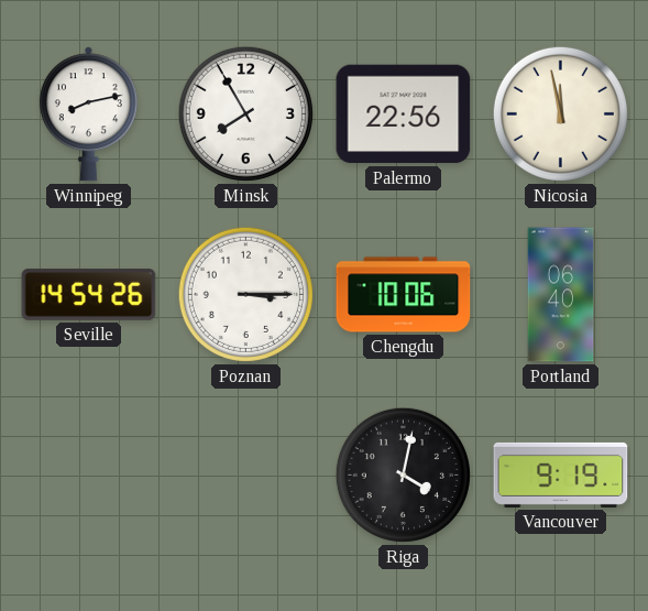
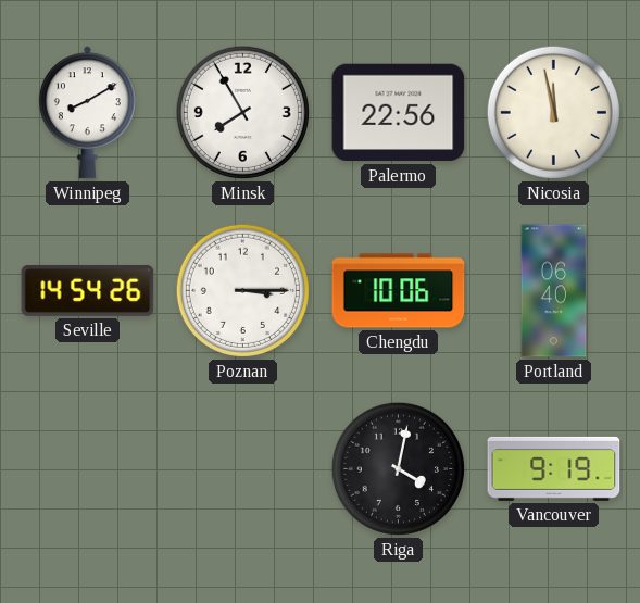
Winnipeg: 8:13 -> 8:10 (87, 113)
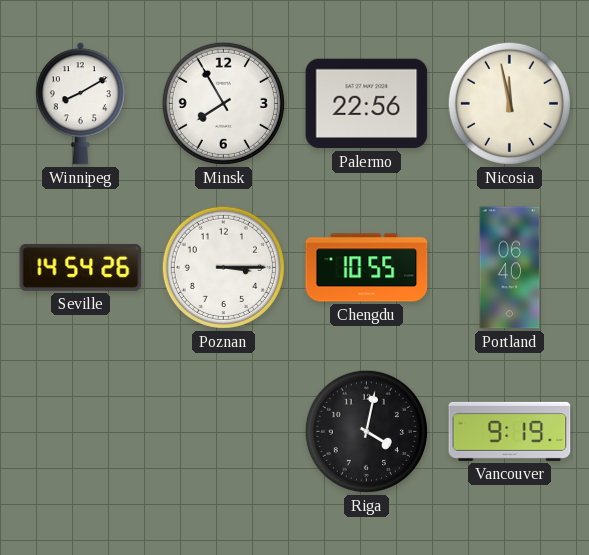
Chengdu: 10:06 -> 10:55 (367, 268)
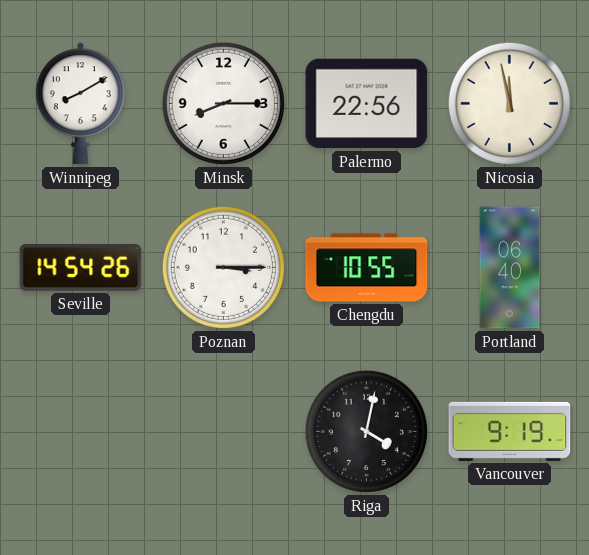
Minsk: 7:55 -> 8:15 (223, 103)
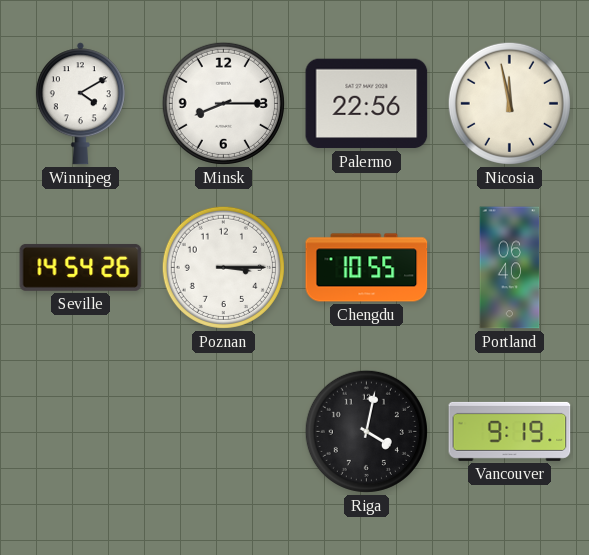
Winnipeg: 8:10 -> 4:10 (80, 104)
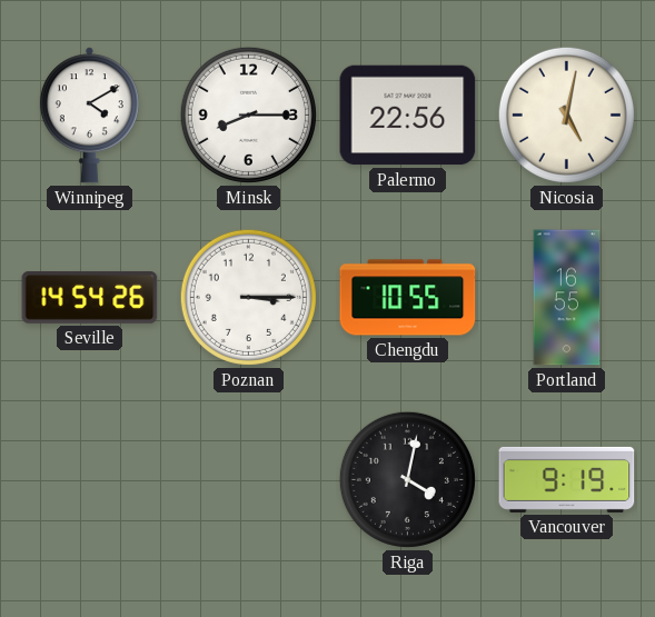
Nicosia: 11:58 -> 5:02 (566, 115)
Portland: 06:40 -> 16:55 (567, 298)
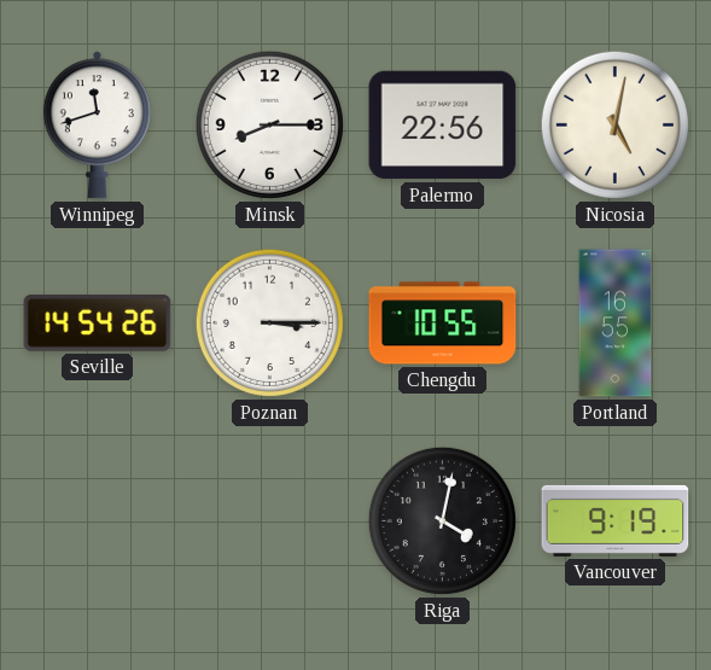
Winnipeg: 4:10 -> 11:42 (97, 126)
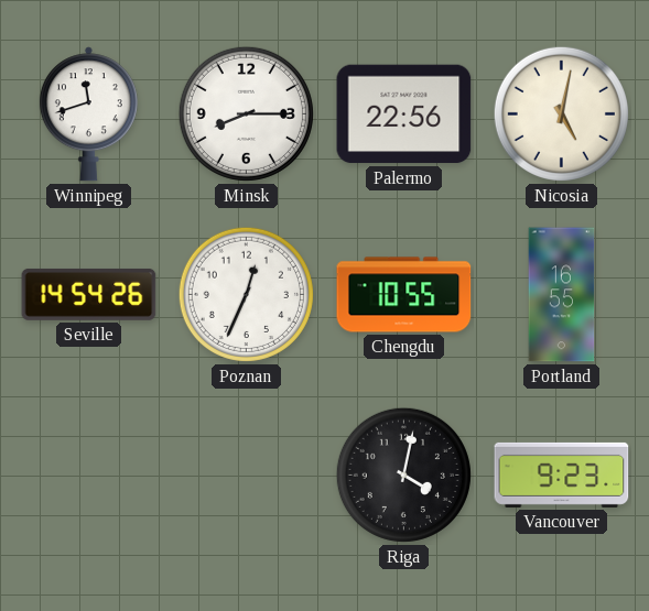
Poznan: 3:15 -> 12:34 (246, 294)
Vancouver: 9:19 -> 9:23 (562, 474)
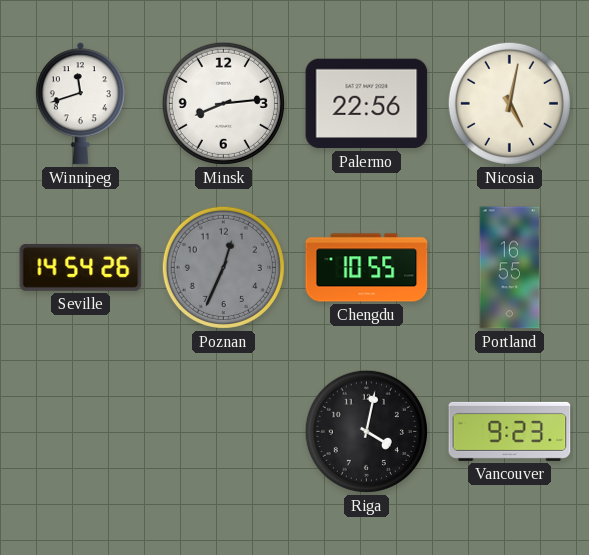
Minsk: 8:15 -> 8:14 (223, 103)
Poznan dial: white -> grey (223, 267)
